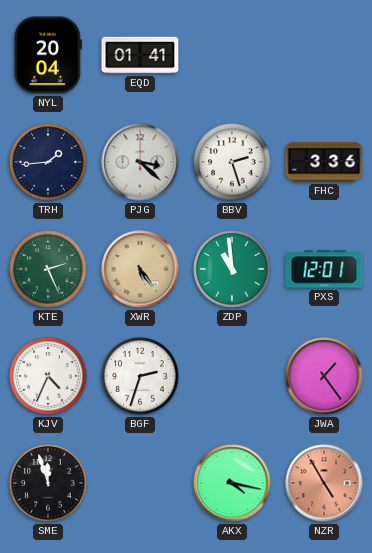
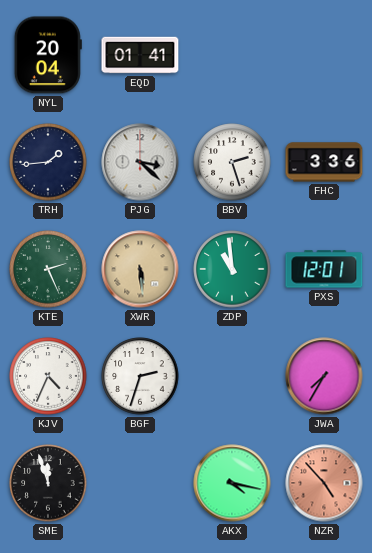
XWR: 5:24 -> 5:29 (140, 269)
JWA: 1:24 -> 7:35 (324, 376)
NZR: 4:55 -> 4:53 (324, 483)
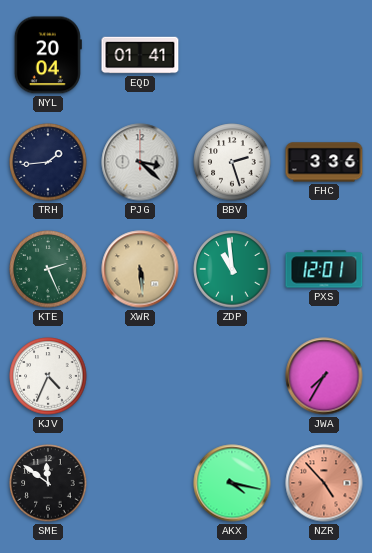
BGF: 2:33 -> none (140, 376)
SME: 11:57 -> 11:51 (48, 483)
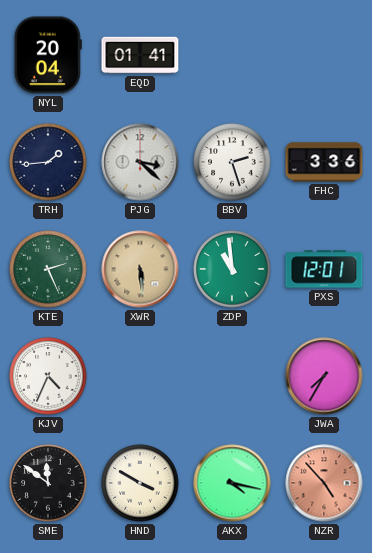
HND: none -> 3:50 (140, 483)
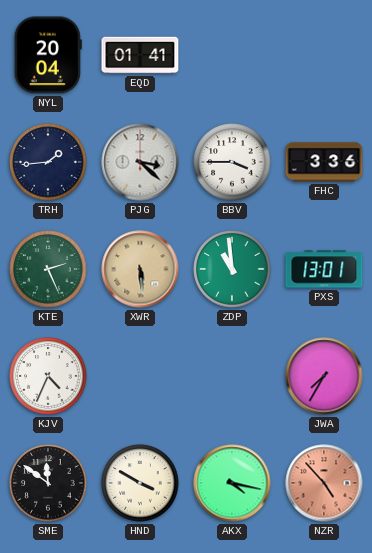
BBV: 2:27 -> 3:45 (232, 162)
PXS: 12:01 -> 13:01 (324, 269)
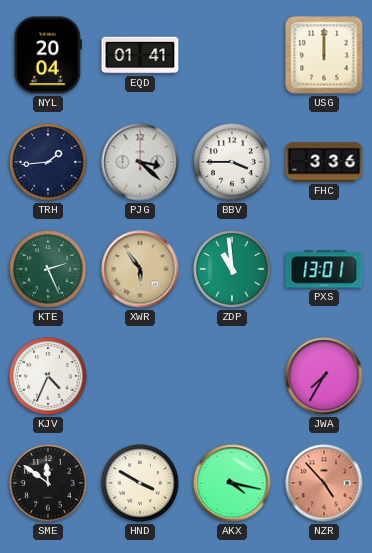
USG: none -> 12:00 (324, 55)
XWR: 5:29 -> 5:54 (140, 269)
